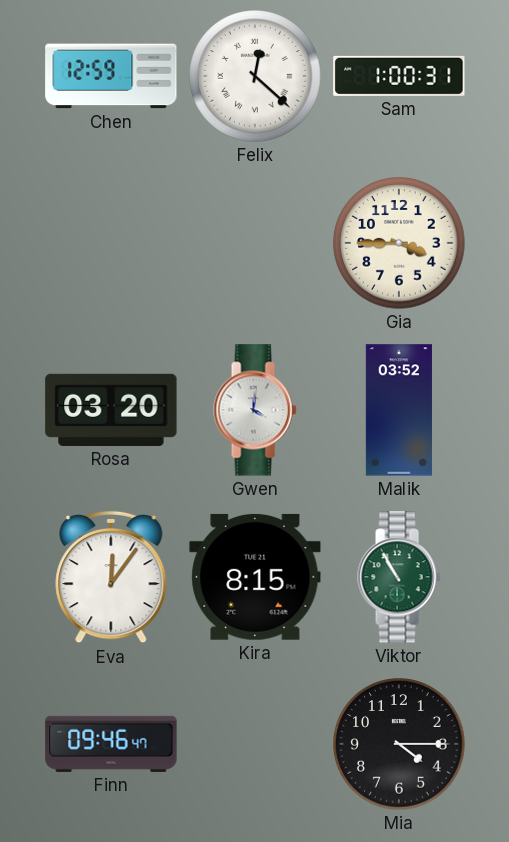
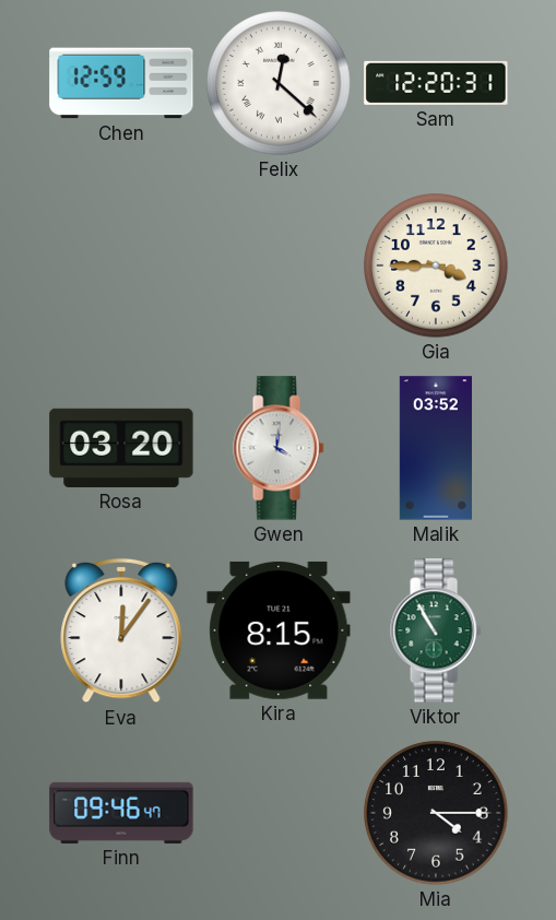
Sam: 1:00 -> 12:20 (436, 83)
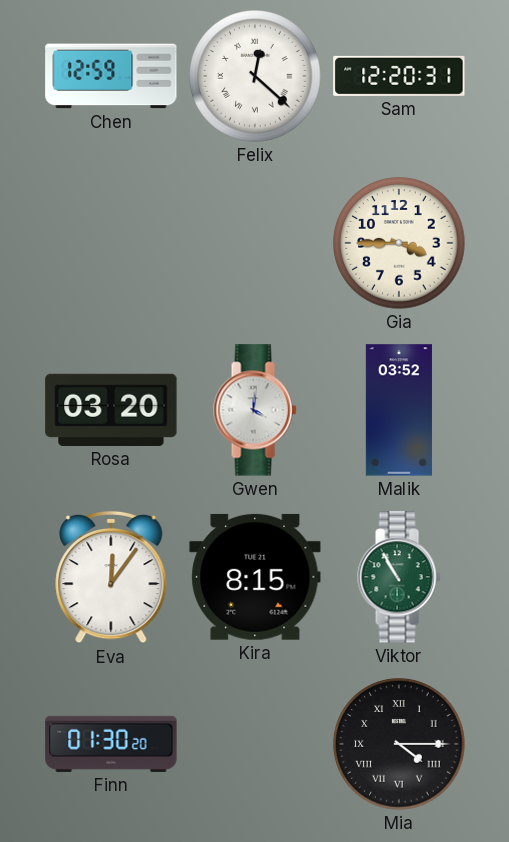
Finn: 09:46 -> 01:30 (111, 744)
Mia numerals: Arabic -> Roman (399, 744)
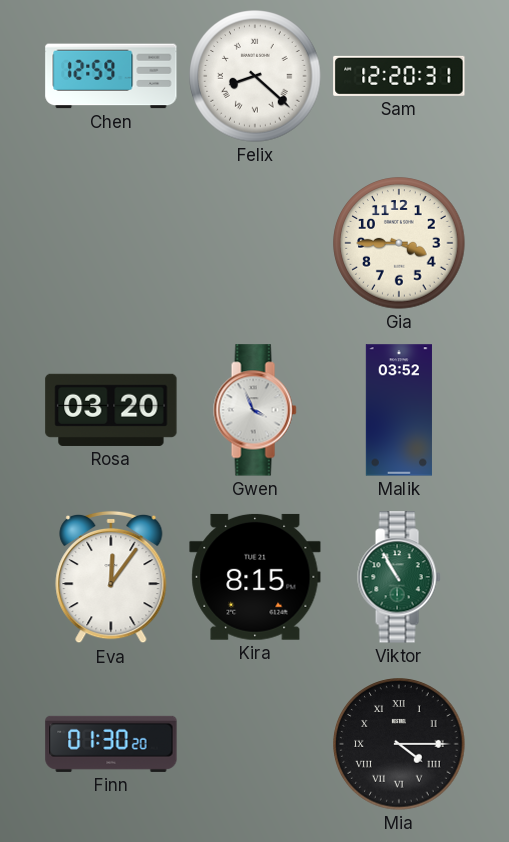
Felix: 12:22 -> 8:22 (255, 76)
Gwen: 4:01 -> 3:56 (255, 410)
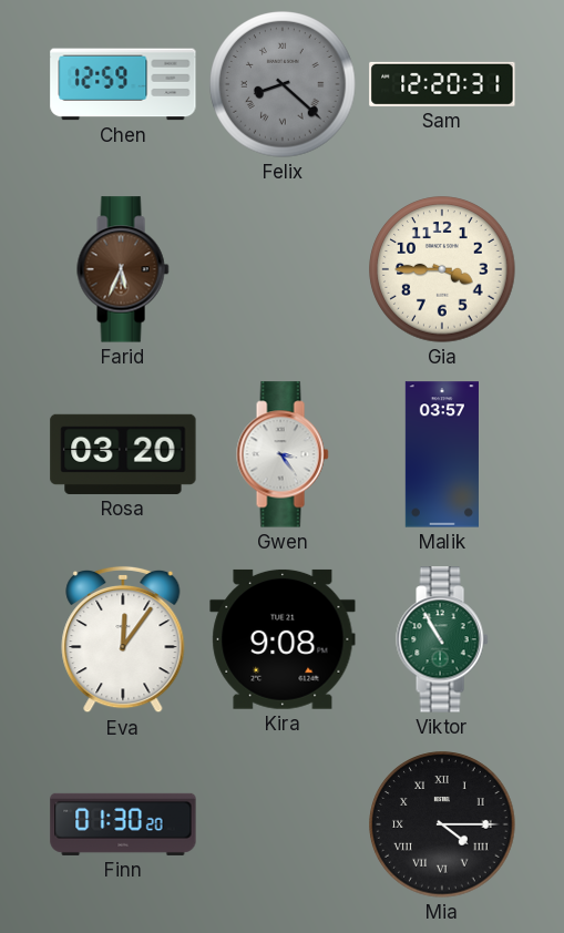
Felix dial: white -> grey (283, 84)
Farid: none -> 5:34 (123, 269)
Gwen: 3:56 -> 3:24 (283, 454)
Malik: 03:52 -> 03:57 (442, 454)
Kira: 8:15 -> 9:08 (283, 639)
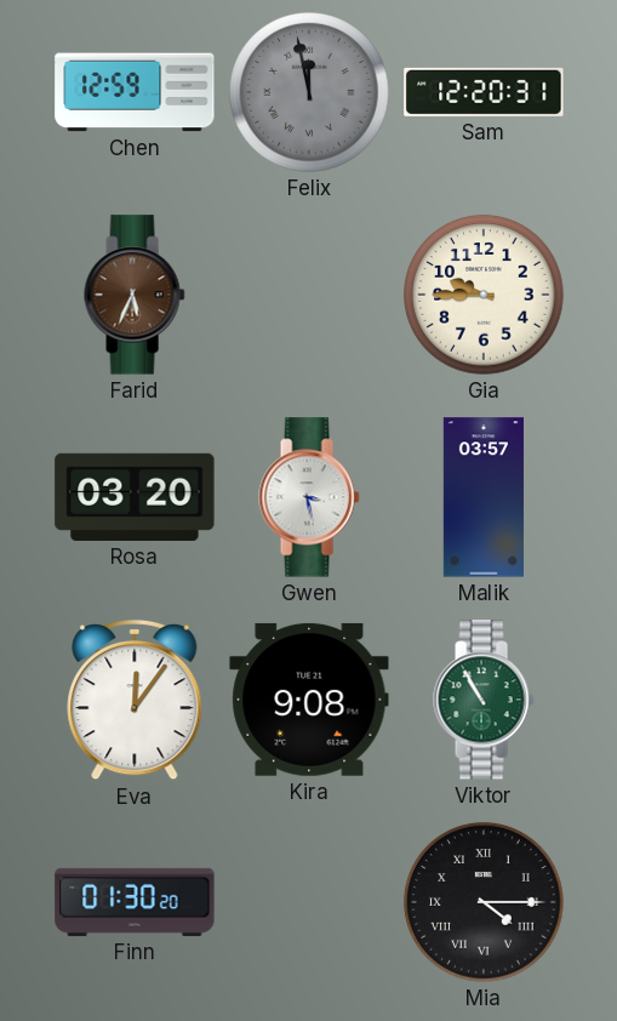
Felix: 8:22 -> 11:58 (309, 92)
Gia: 3:45 -> 9:45 (484, 295)
Gwen: 3:24 -> 3:28 (309, 497)
